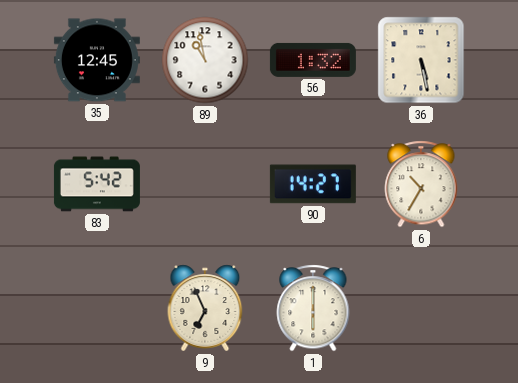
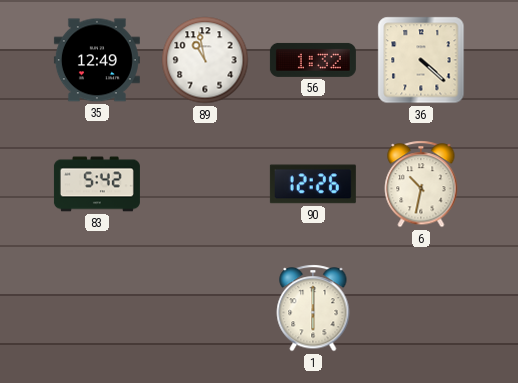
35: 12:45 -> 12:49 (97, 60)
36: 5:28 -> 4:22 (421, 60)
90: 14:27 -> 12:26 (313, 184)
6: 10:35 -> 10:32 (421, 184)
9: 6:56 -> none (205, 308)
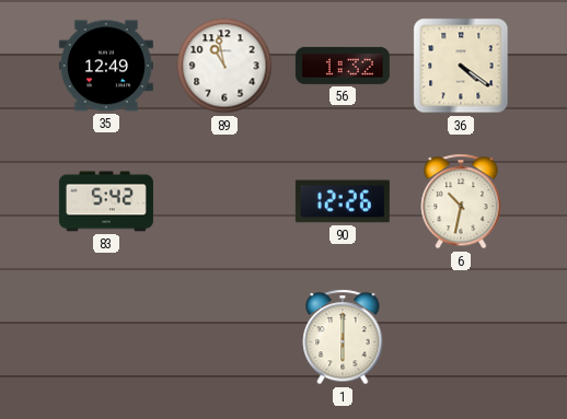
36: 4:22 -> 4:21 (461, 66)
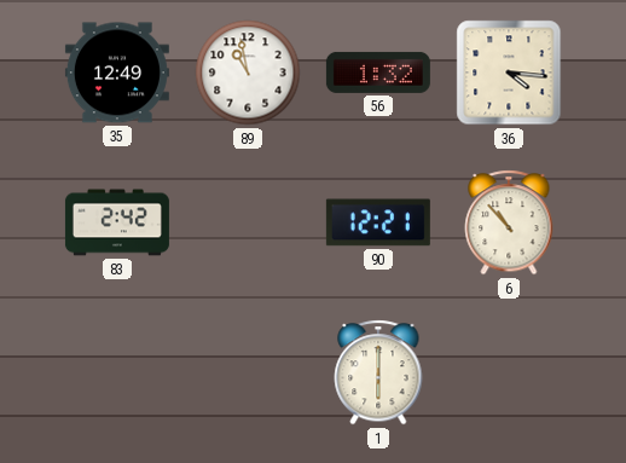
36: 4:21 -> 4:16 (509, 73)
83: 5:42 -> 2:42 (117, 222)
90: 12:26 -> 12:21 (378, 222)
6: 10:32 -> 10:53 (509, 222)
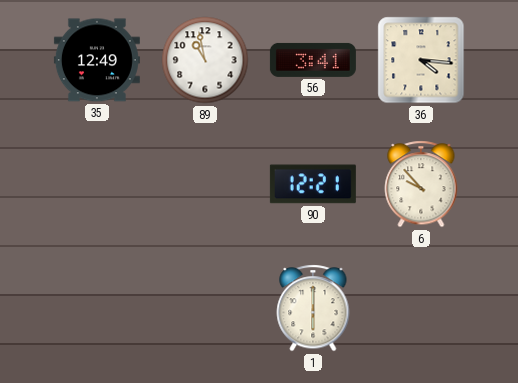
56: 1:32 -> 3:41 (313, 60)
83: 2:42 -> none (117, 222)
6: 10:53 -> 9:53 (421, 184)
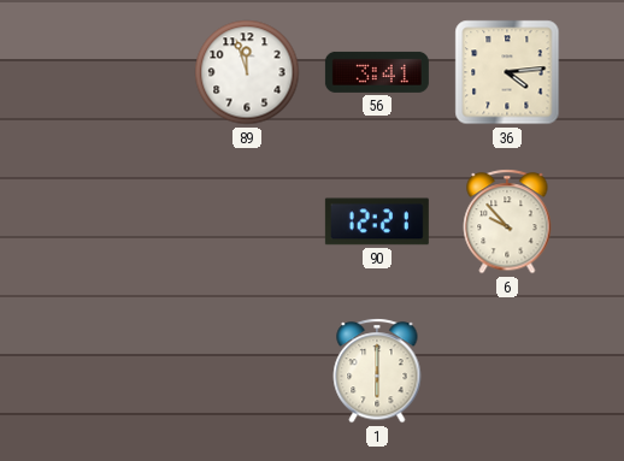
35: 12:49 -> none (97, 60)
89: 10:58 -> 11:57 (247, 72)
36: 4:16 -> 4:14 (507, 72)
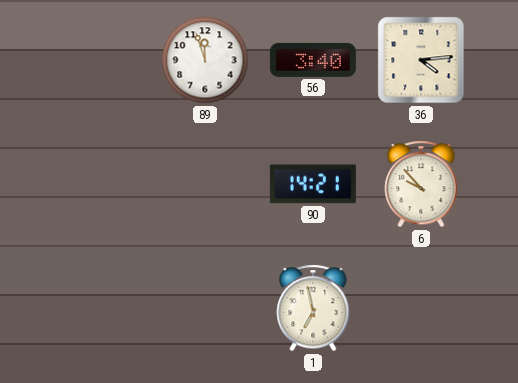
56: 3:41 -> 3:40 (313, 60)
90: 12:21 -> 14:21 (313, 184)
1: 6:00 -> 6:58 (313, 308)
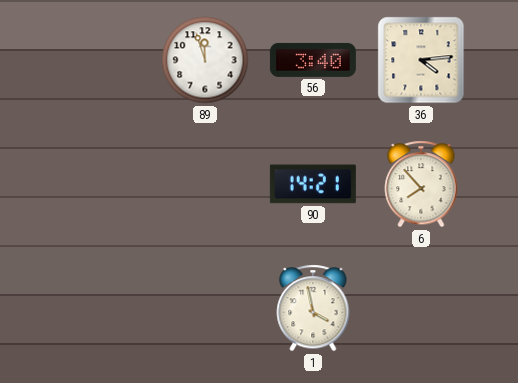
6: 9:53 -> 7:53 (421, 184)
1: 6:58 -> 3:58 (313, 308)
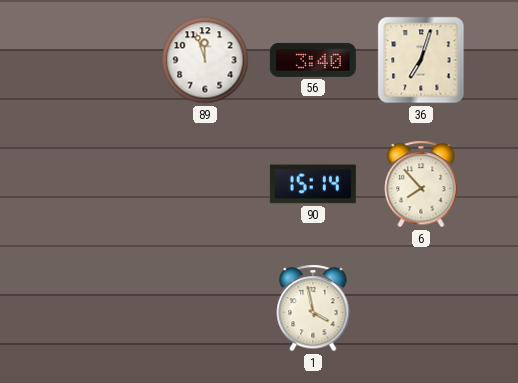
36: 4:14 -> 7:03 (421, 60)
90: 14:21 -> 15:14 (313, 184)
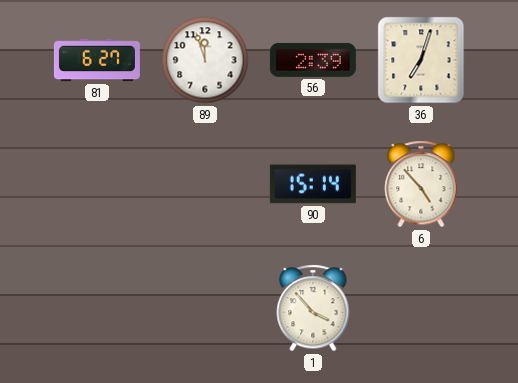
81: none -> 6:27 (97, 60)
56: 3:40 -> 2:39 (313, 60)
6: 7:53 -> 4:53 (421, 184)
1: 3:58 -> 3:53 (313, 308)
